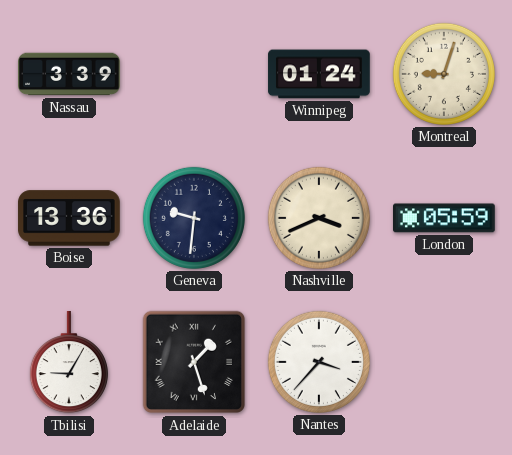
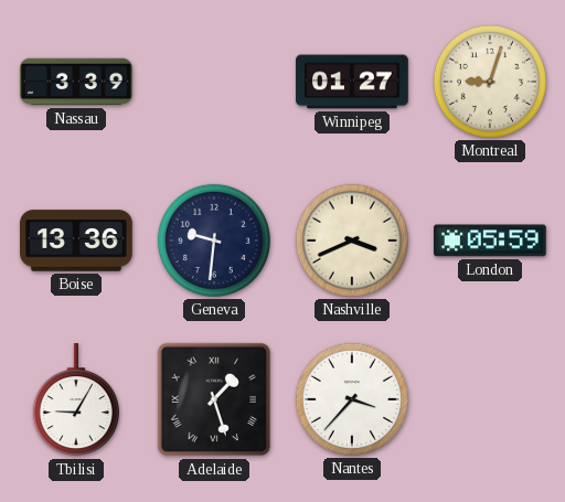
Winnipeg: 01:24 -> 01:27 (352, 82)
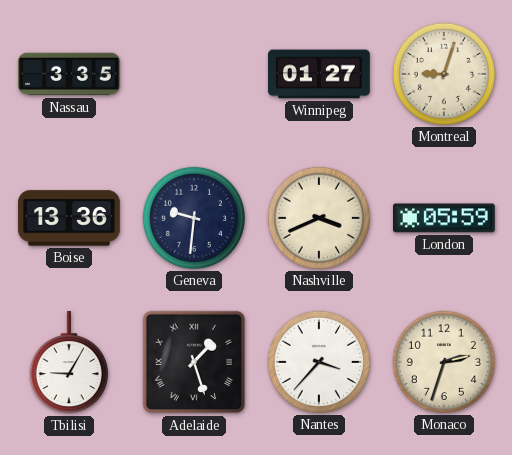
Nassau: 3:39 -> 3:35 (69, 74)
Monaco: none -> 2:33 (444, 362)
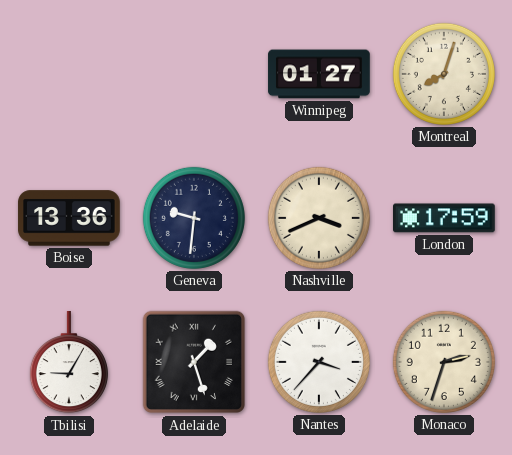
Nassau: 3:35 -> none (69, 74)
Montreal: 9:03 -> 8:03 (444, 74)
London: 05:59 -> 17:59 (445, 218)
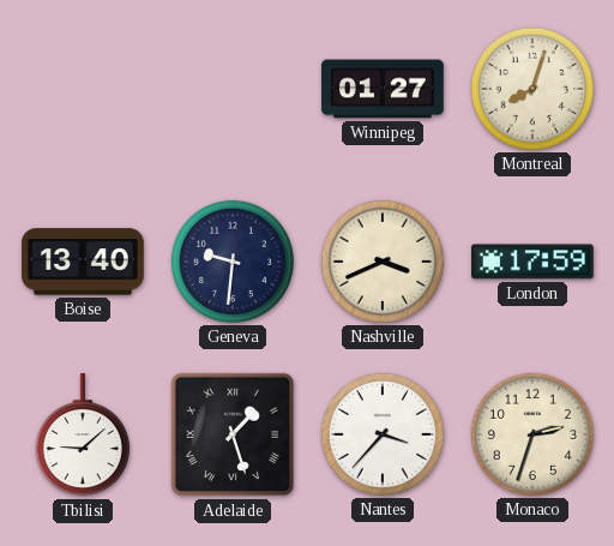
Boise: 13:36 -> 13:40 (83, 262)
Tbilisi: 9:05 -> 9:08 (83, 436)
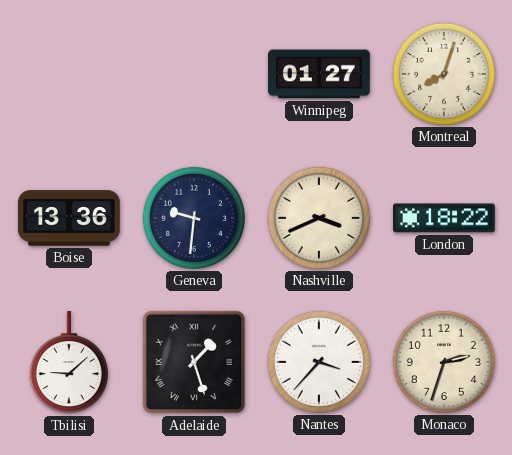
Boise: 13:40 -> 13:36 (69, 218)
London: 17:59 -> 18:22 (445, 218)
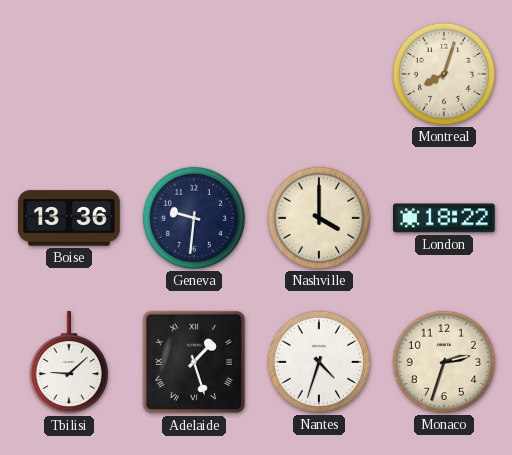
Winnipeg: 01:27 -> none (319, 74)
Nashville: 3:41 -> 4:00 (319, 218)
Nantes: 3:37 -> 4:33 (319, 362)
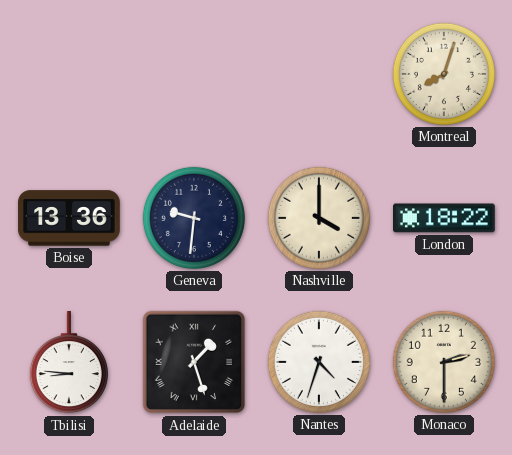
Tbilisi: 9:08 -> 8:46 (69, 363)
Monaco: 2:33 -> 2:30 (444, 362)
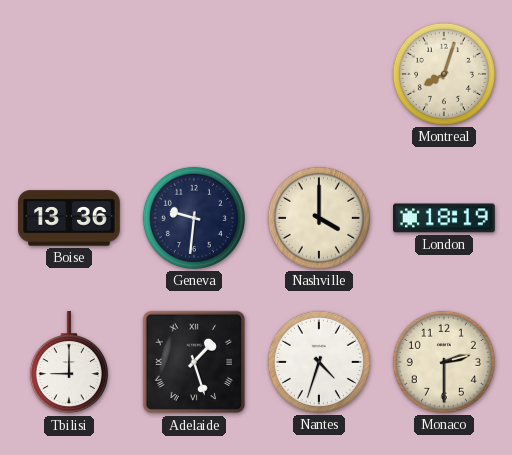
London: 18:22 -> 18:19 (445, 218)
Tbilisi: 8:46 -> 9:00 (69, 363)
